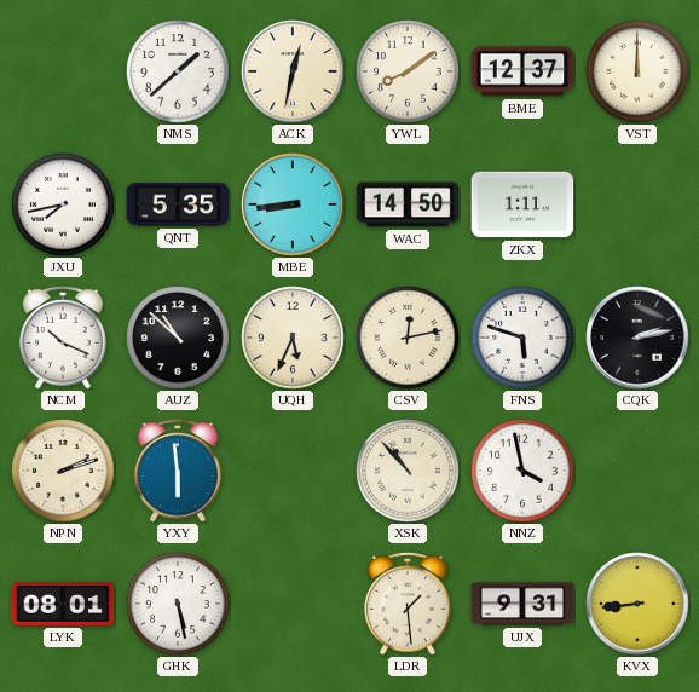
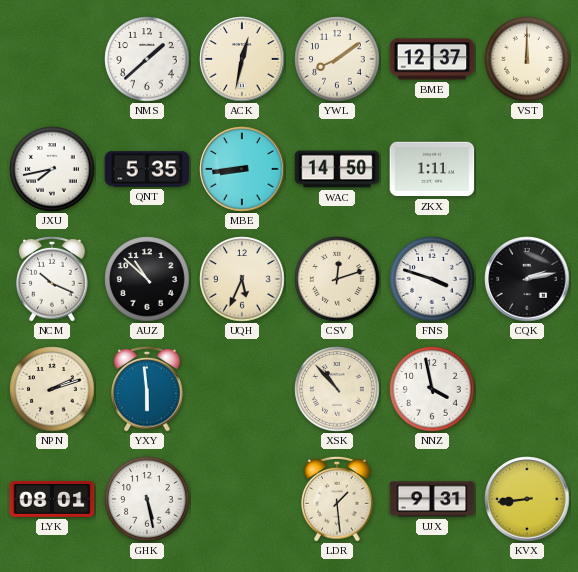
CSV: 12:13 -> 12:12 (337, 279)
FNS: 5:48 -> 3:48 (432, 279)
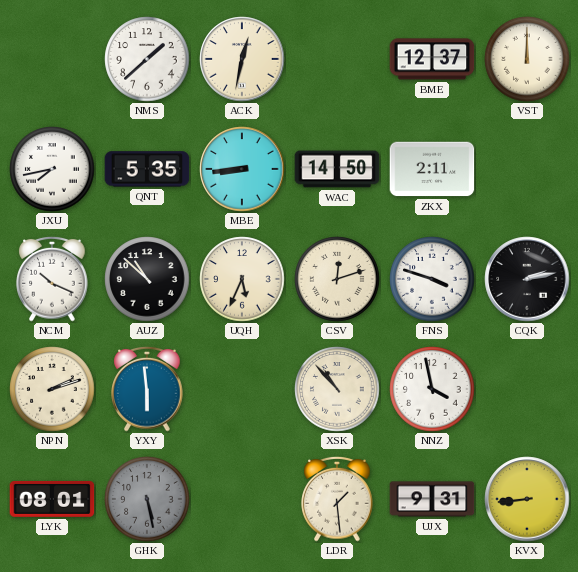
YWL: 8:09 -> none (337, 59)
ZKX: 1:11 -> 2:11 (432, 169)
GHK dial: white -> grey (147, 499)
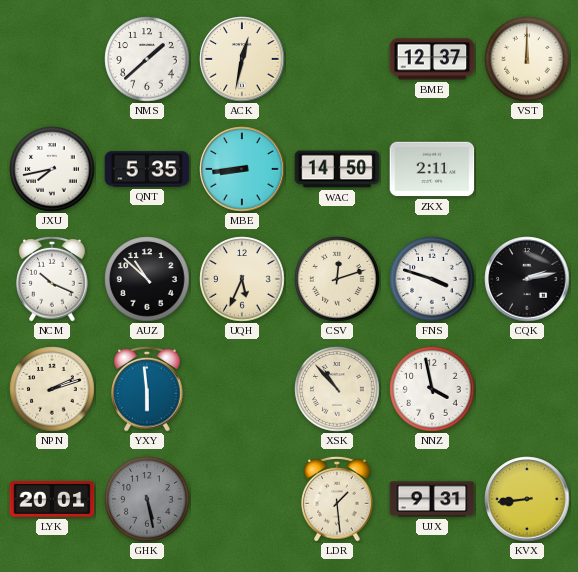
LYK: 08:01 -> 20:01 (52, 499)
